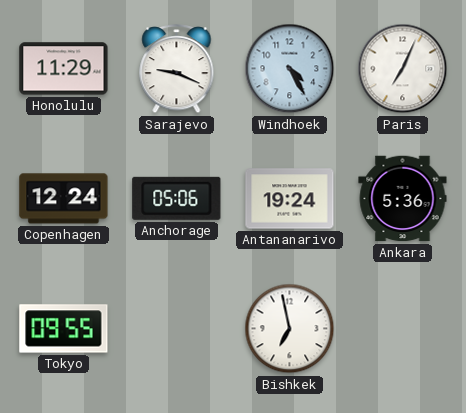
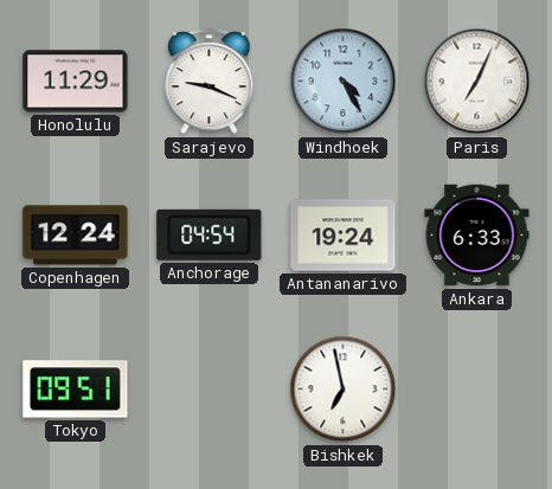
Anchorage: 05:06 -> 04:54 (210, 234)
Ankara: 5:36 -> 6:33 (477, 236)
Tokyo: 09:55 -> 09:51 (76, 390)
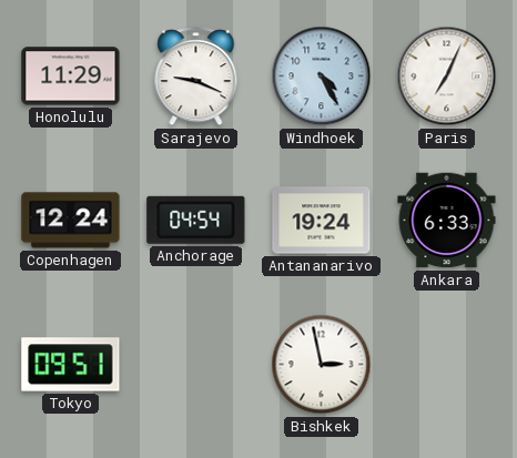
Bishkek: 6:58 -> 2:58 (322, 365)
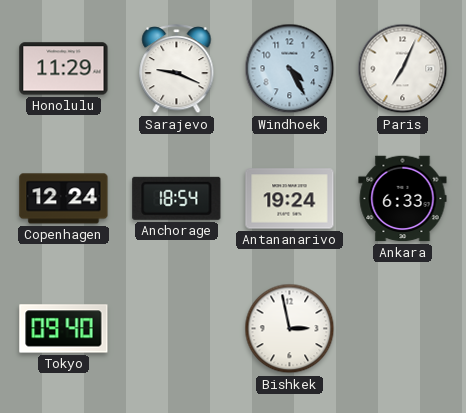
Anchorage: 04:54 -> 18:54 (177, 198)
Tokyo: 09:51 -> 09:40 (64, 329)
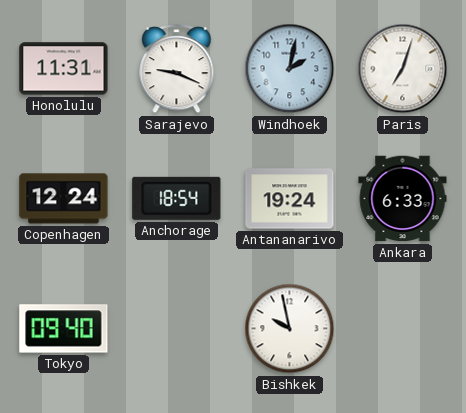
Honolulu: 11:29 -> 11:31 (64, 69)
Windhoek: 4:25 -> 2:02 (290, 69)
Paris: 7:04 -> 7:03 (403, 69)
Bishkek: 2:58 -> 9:58 (290, 329)
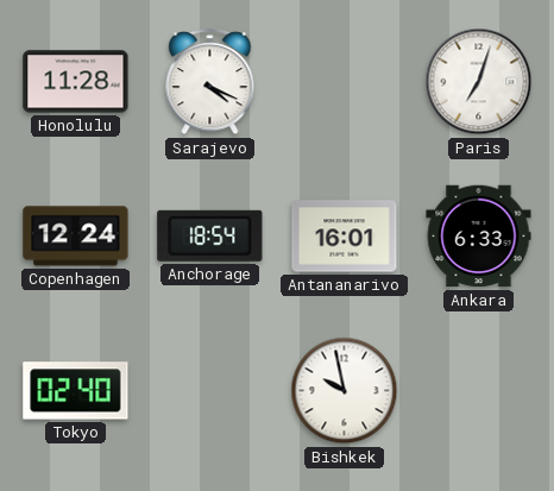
Honolulu: 11:31 -> 11:28 (76, 82)
Sarajevo: 9:19 -> 4:19 (210, 82)
Windhoek: 2:02 -> none (290, 69)
Antananarivo: 19:24 -> 16:01 (345, 237)
Tokyo: 09:40 -> 02:40 (76, 391)
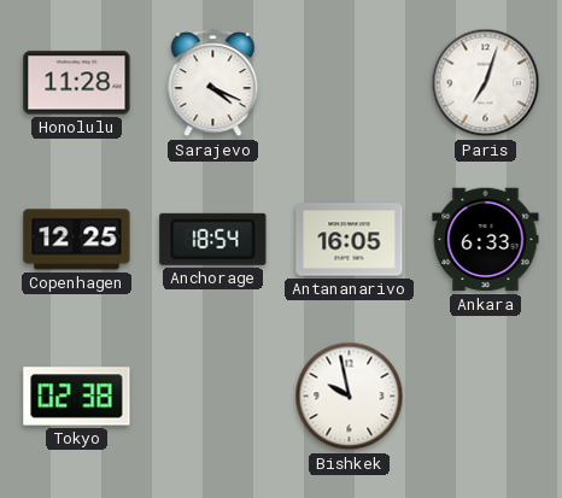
Copenhagen: 12:24 -> 12:25 (77, 240)
Antananarivo: 16:01 -> 16:05 (350, 240)
Tokyo: 02:40 -> 02:38 (77, 397)
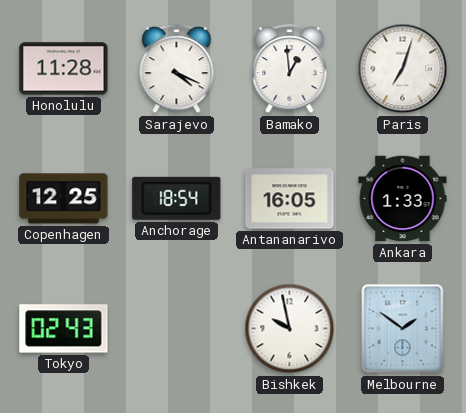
Bamako: none -> 12:59 (290, 69)
Ankara: 6:33 -> 1:33 (403, 199)
Tokyo: 02:38 -> 02:43 (64, 329)
Melbourne: none -> 1:51 (403, 329)
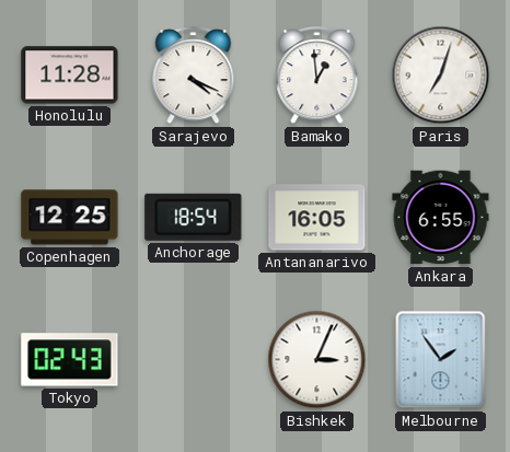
Ankara: 1:33 -> 6:55 (441, 218)
Bishkek: 9:58 -> 3:04 (317, 360)
Melbourne: 1:51 -> 1:54 (441, 360)
